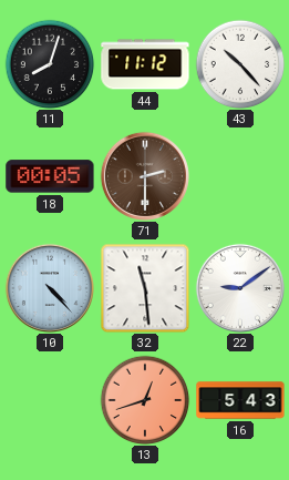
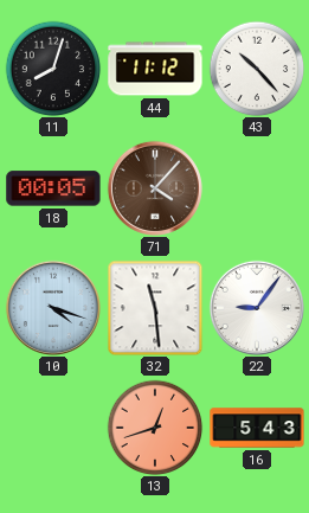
71: 2:30 -> 4:07 (155, 188)
10: 4:23 -> 4:18 (53, 308)
22: 9:09 -> 9:06 (257, 308)
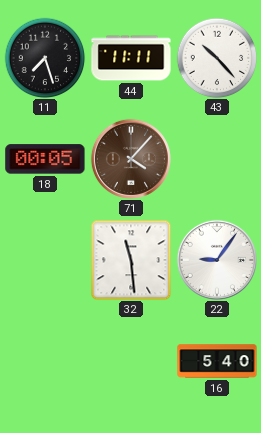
11: 8:03 -> 7:27 (45, 58)
44: 11:12 -> 11:11 (131, 58)
10: 4:18 -> none (53, 308)
13: 12:42 -> none (155, 428)
16: 5:43 -> 5:40 (217, 361)
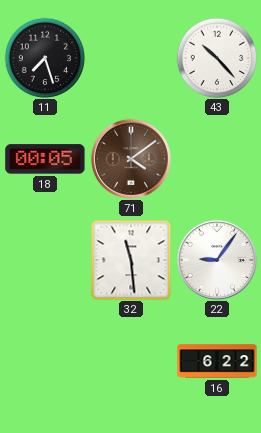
44: 11:11 -> none (131, 58)
71: 4:07 -> 4:09 (131, 159)
16: 5:40 -> 6:22 (217, 361)
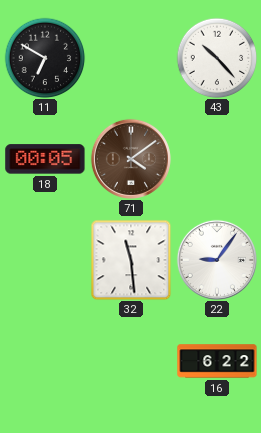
11: 7:27 -> 6:50 (45, 58)
